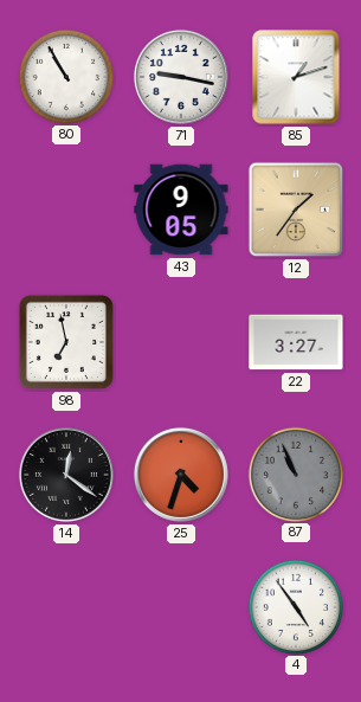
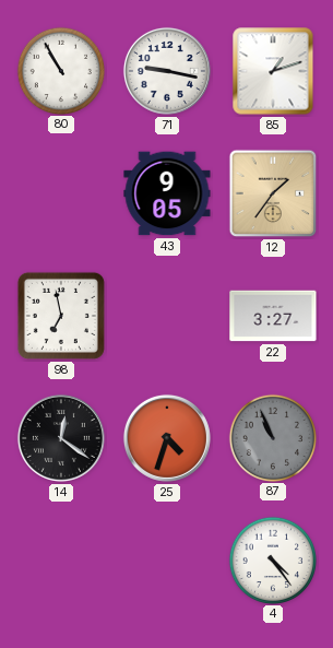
4: 4:54 -> 4:24 (272, 559)
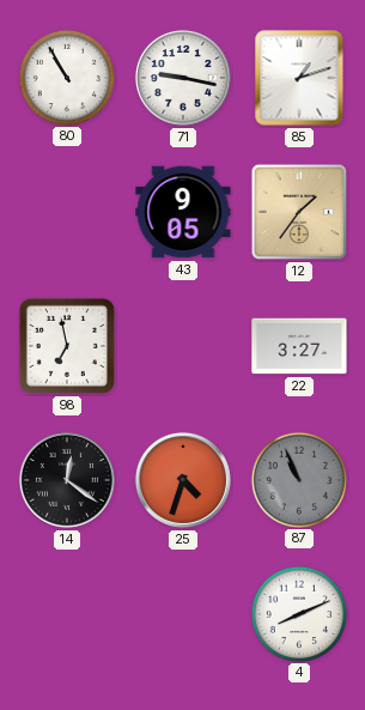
4: 4:24 -> 8:11 (298, 613)
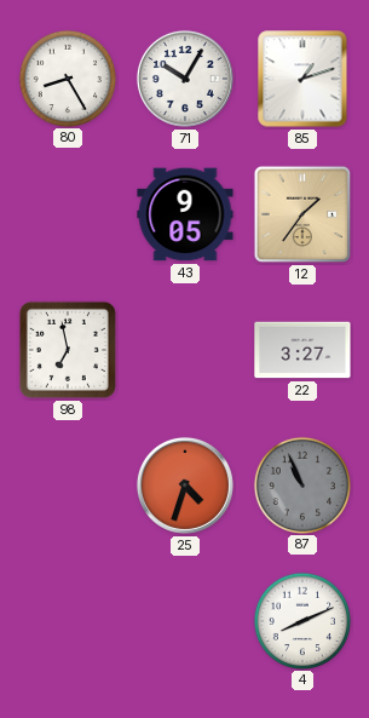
80: 10:55 -> 8:25 (67, 77)
71: 9:17 -> 10:05 (185, 79)
14: 12:21 -> none (67, 480)
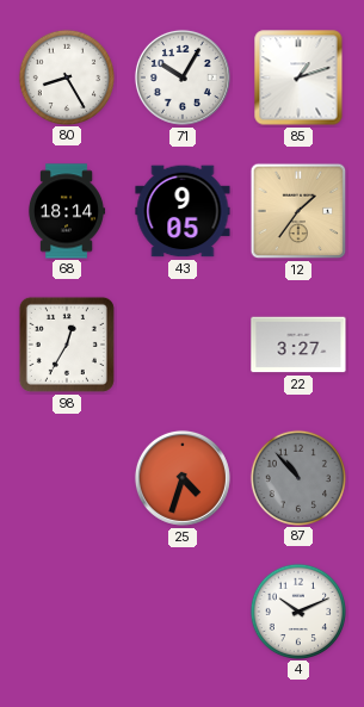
68: none -> 18:14 (67, 211)
98: 6:58 -> 12:35 (67, 345)
87: 10:56 -> 10:53 (297, 477)
4: 8:11 -> 10:11 (297, 610)
